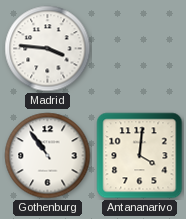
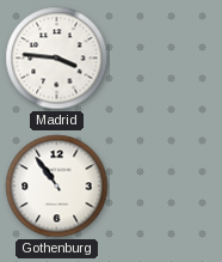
Antananarivo: 4:01 -> none (140, 156)
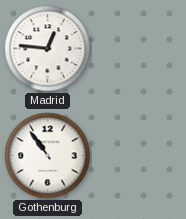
Madrid: 3:46 -> 12:46 (48, 49)
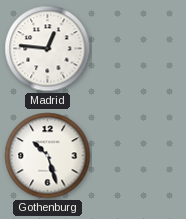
Gothenburg: 10:54 -> 10:27 (48, 156)
